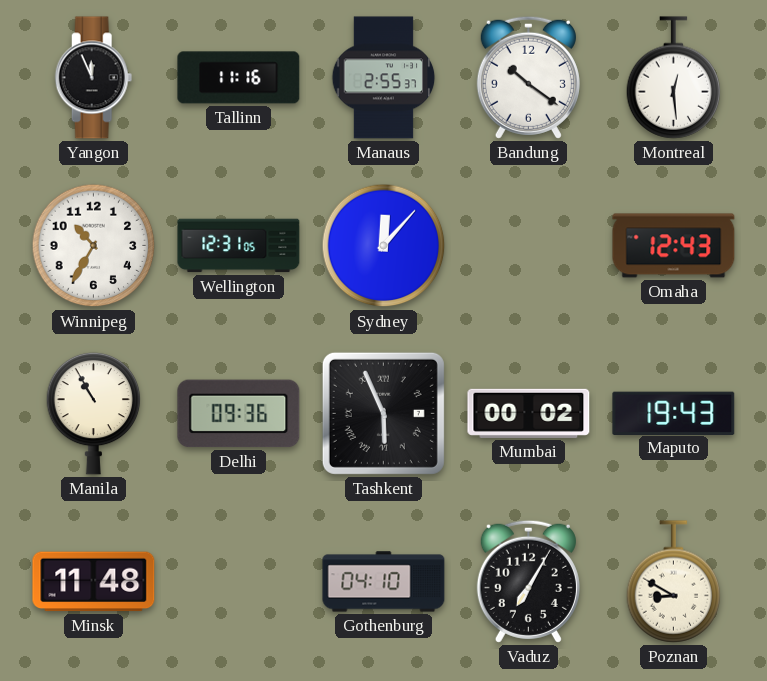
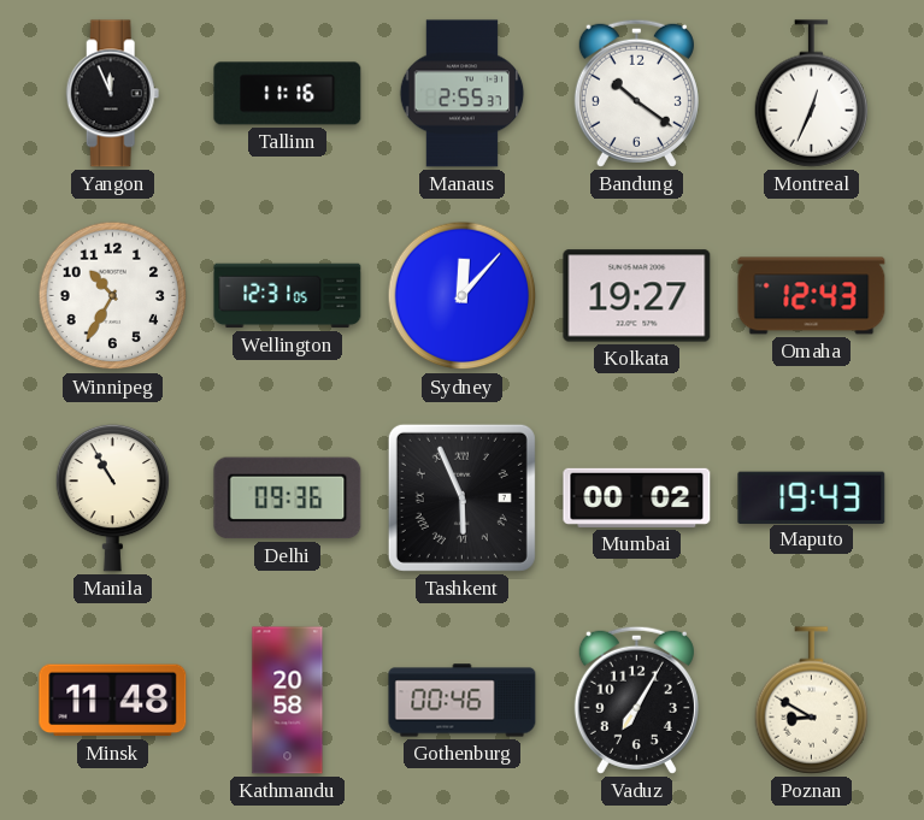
Montreal: 12:29 -> 12:34 (812, 94)
Kolkata: none -> 19:27 (637, 296)
Kathmandu: none -> 20:58 (288, 701)
Gothenburg: 04:10 -> 00:46 (463, 701)
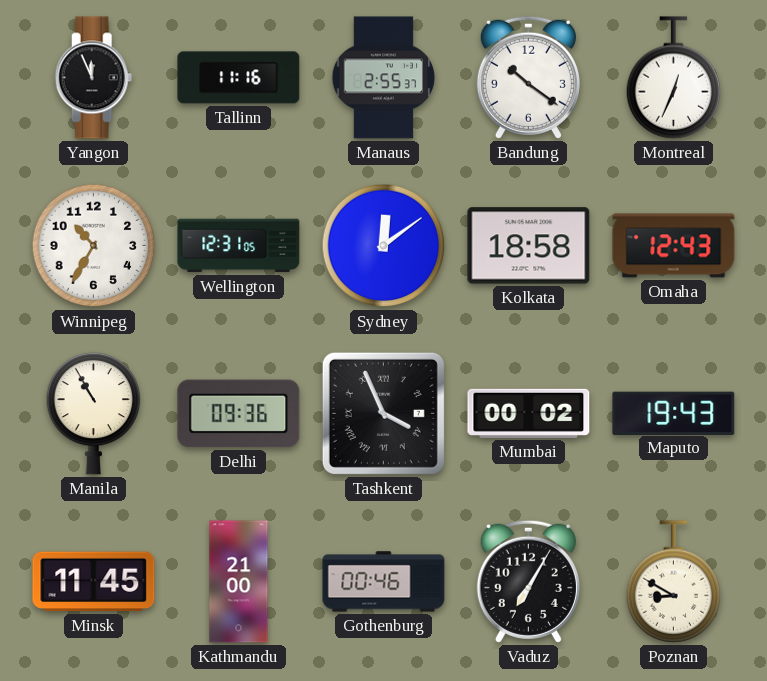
Sydney: 12:07 -> 12:09 (384, 246)
Kolkata: 19:27 -> 18:58 (529, 246)
Tashkent: 5:56 -> 3:56 (383, 413)
Minsk: 11:48 -> 11:45 (94, 582)
Kathmandu: 20:58 -> 21:00 (239, 582)
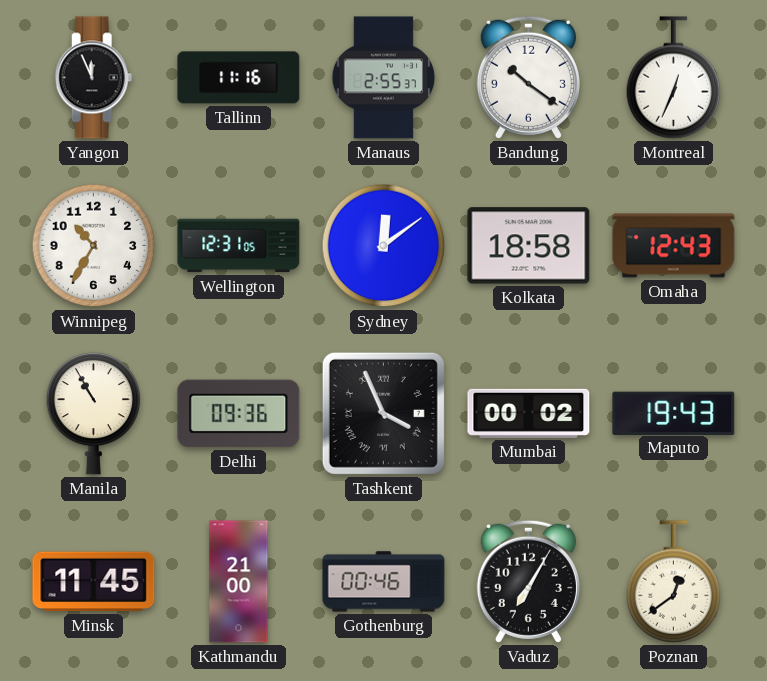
Poznan: 8:50 -> 12:39 (674, 582)
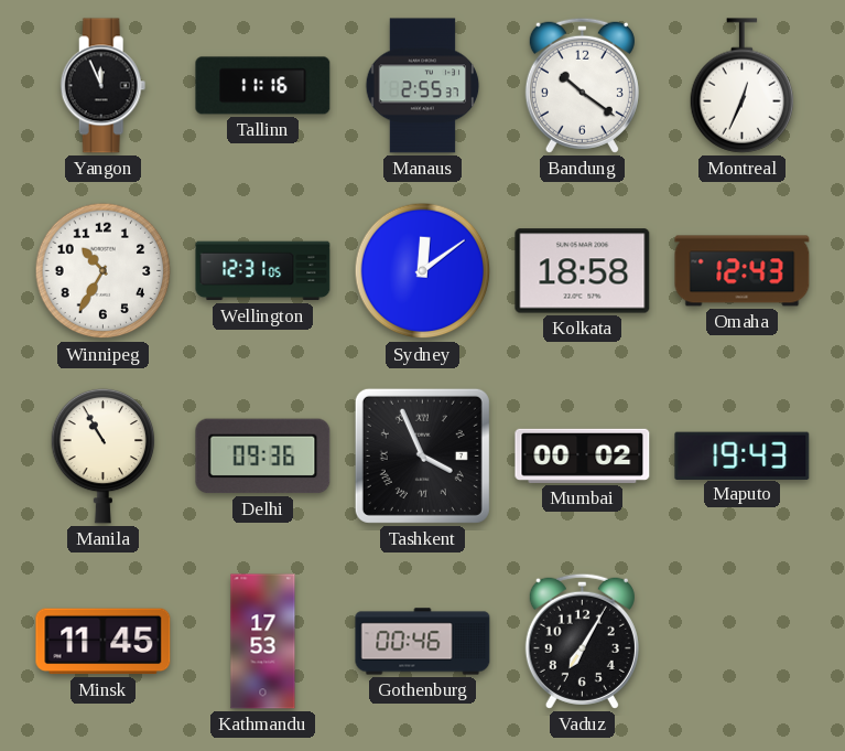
Kathmandu: 21:00 -> 17:53 (263, 642)
Poznan: 12:39 -> none (674, 582)
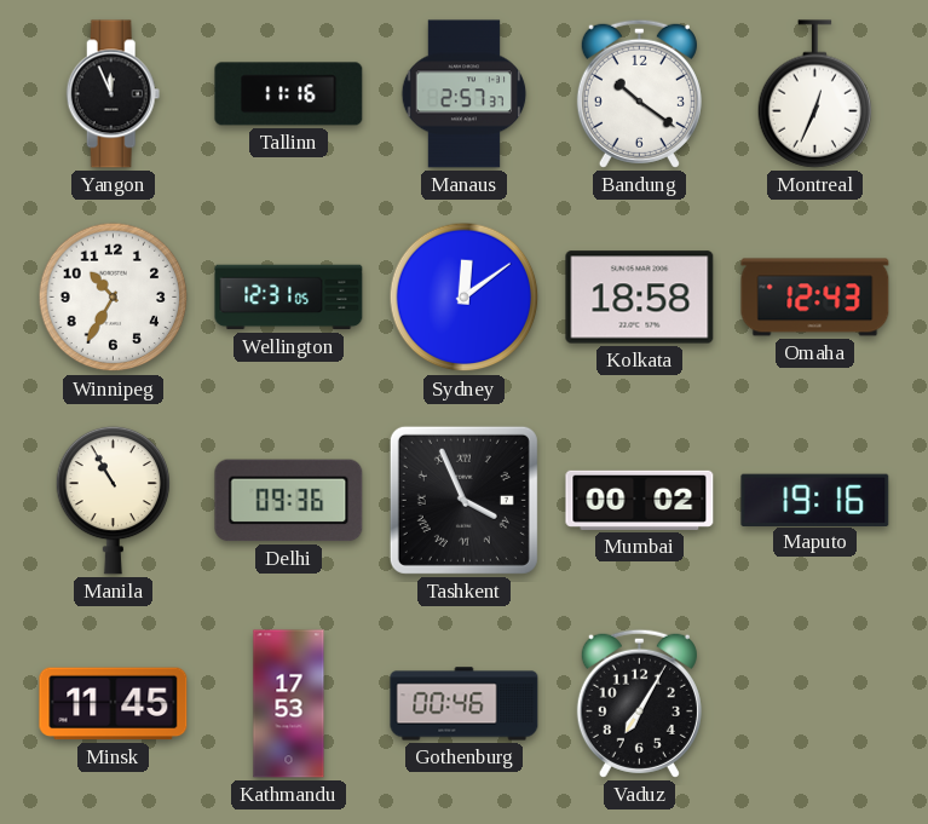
Manaus: 2:55 -> 2:57 (465, 94)
Maputo: 19:43 -> 19:16 (815, 500)
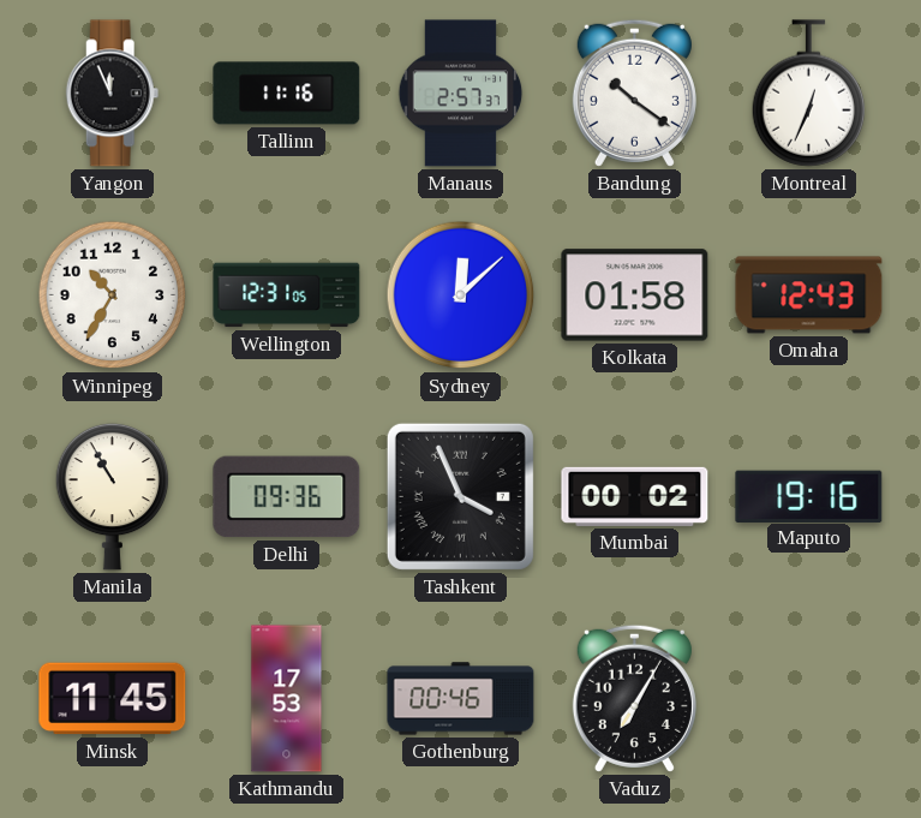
Sydney: 12:09 -> 12:08 (461, 295)
Kolkata: 18:58 -> 01:58 (635, 295)
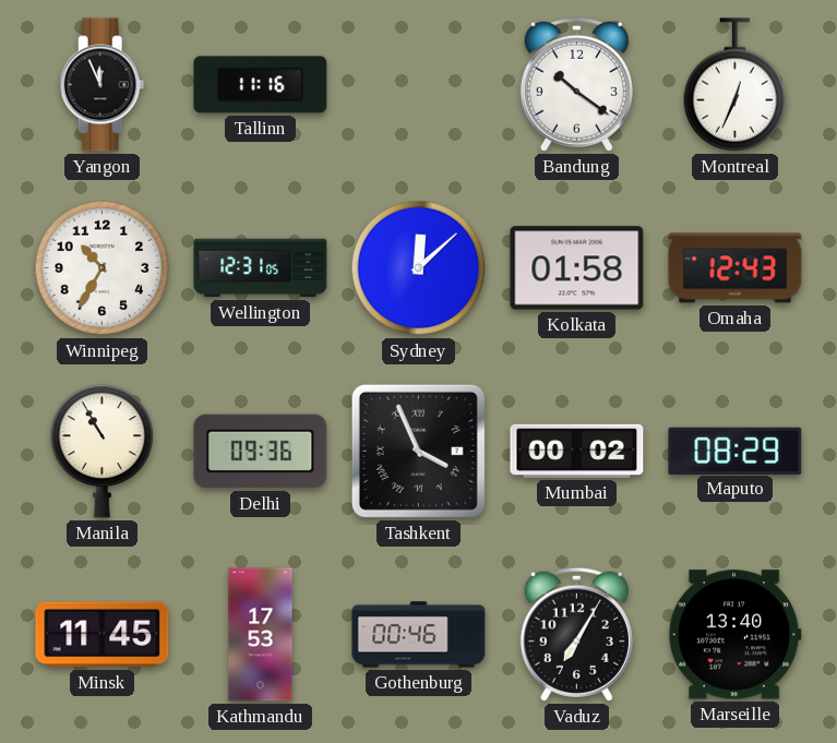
Manaus: 2:57 -> none (461, 94)
Maputo: 19:16 -> 08:29 (736, 451)
Marseille: none -> 13:40 (734, 635)
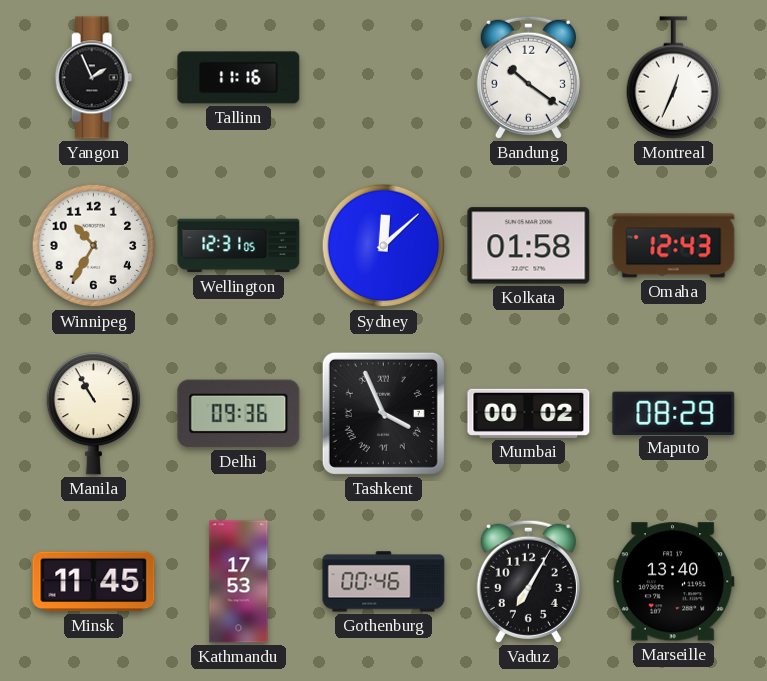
Yangon: 11:56 -> 1:56 (94, 78)
